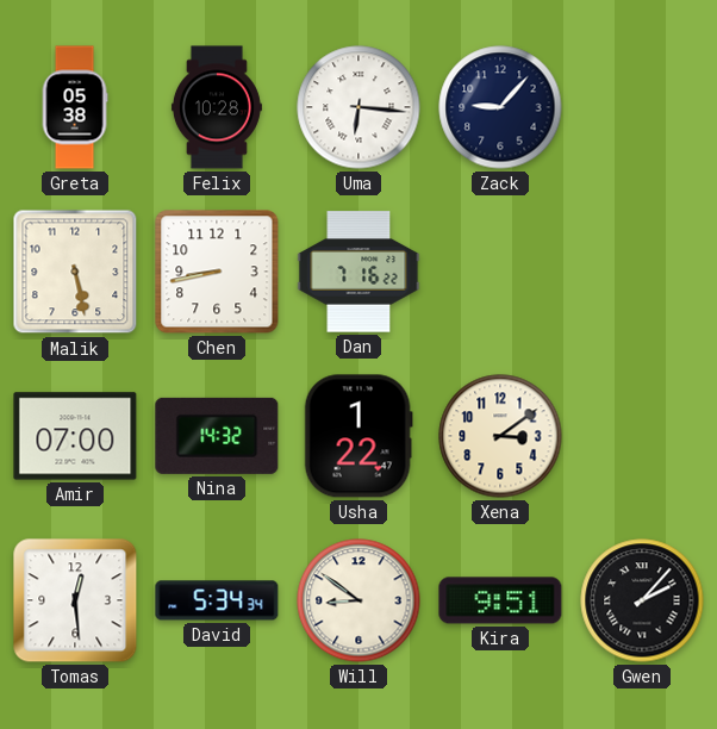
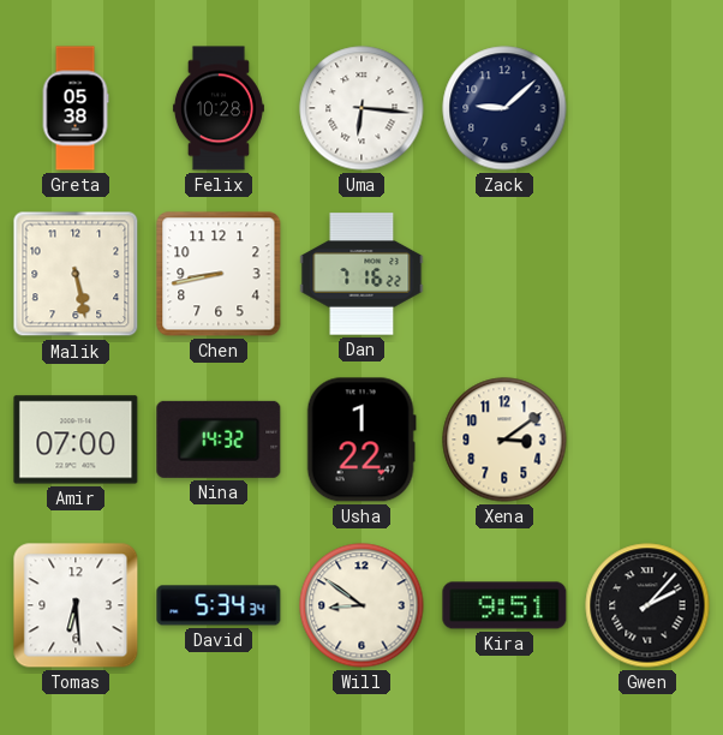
Zack: 9:07 -> 9:08 (504, 108)
Tomas: 12:29 -> 6:29 (76, 605)
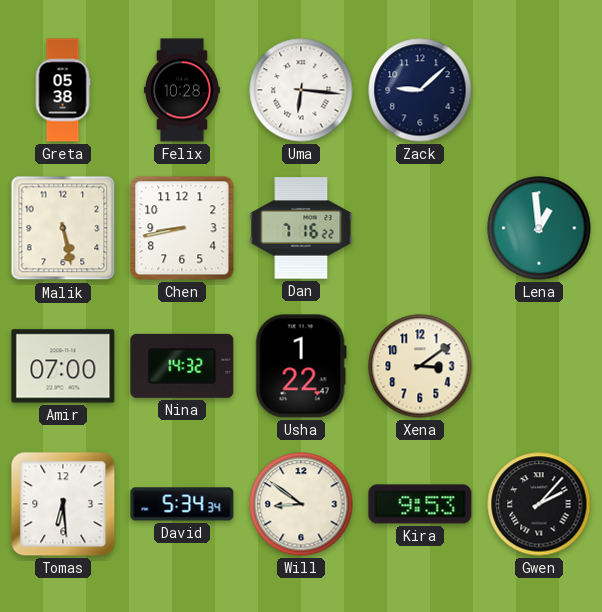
Lena: none -> 12:59 (539, 228)
Kira: 9:51 -> 9:53 (420, 504)
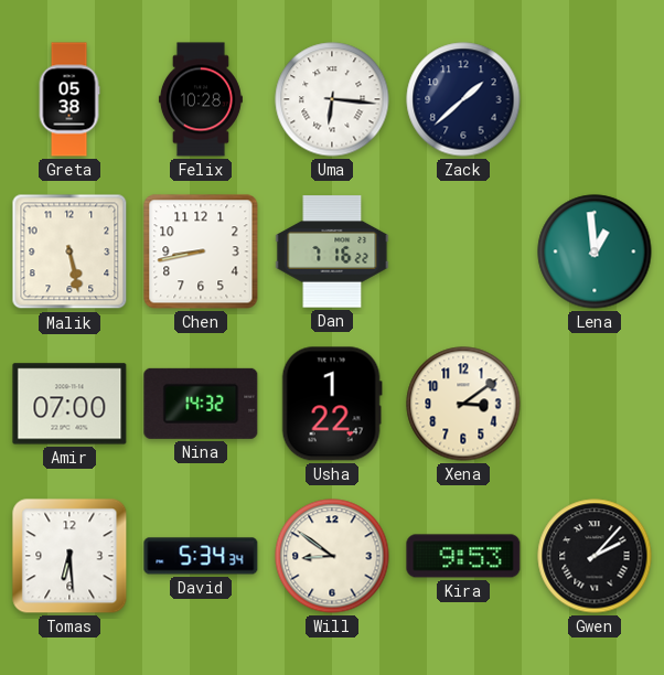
Zack: 9:08 -> 1:38 (463, 99)
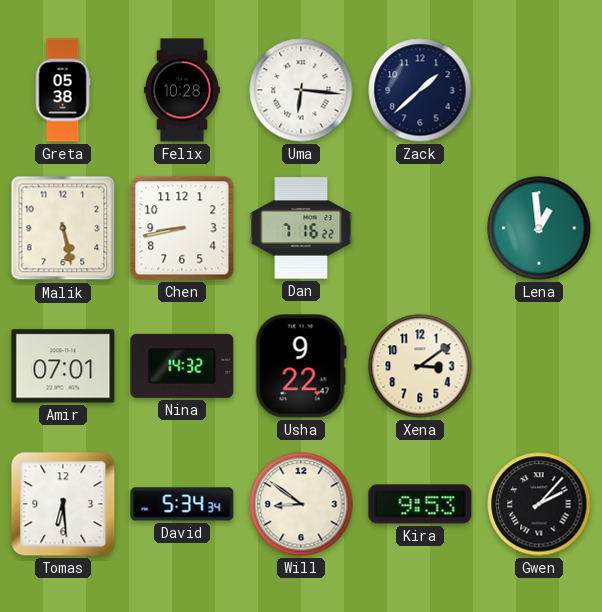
Amir: 07:00 -> 07:01 (63, 366)
Usha: 1:22 -> 9:22 (301, 366)
